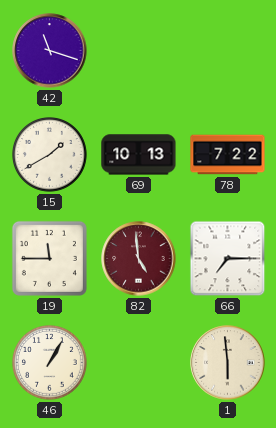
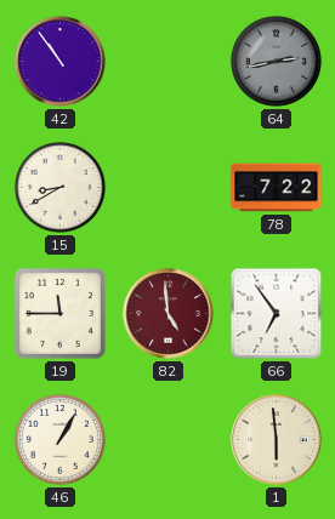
42: 11:18 -> 10:54 (61, 62)
64: none -> 2:43 (277, 62)
15: 1:40 -> 8:40 (61, 188)
69: 10:13 -> none (139, 155)
66: 7:15 -> 6:54 (277, 314)
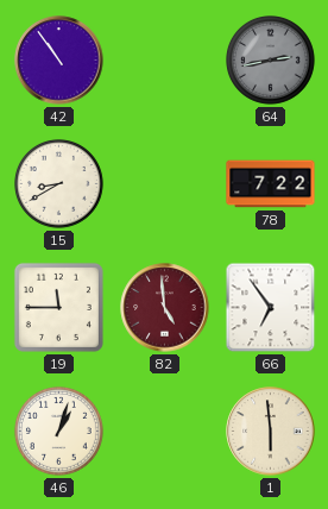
46: 1:05 -> 1:03 (59, 432)
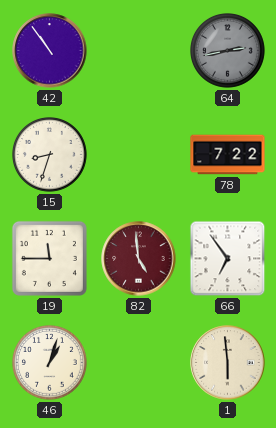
15: 8:40 -> 8:33 (50, 155)
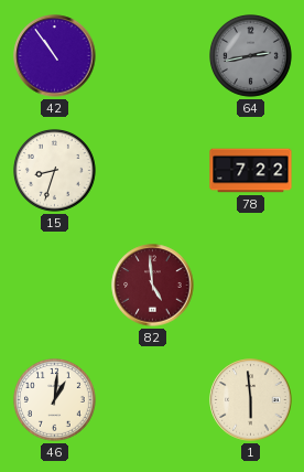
19: 11:45 -> none (49, 258)
66: 6:54 -> none (228, 259)
46: 1:03 -> 1:01 (55, 400)
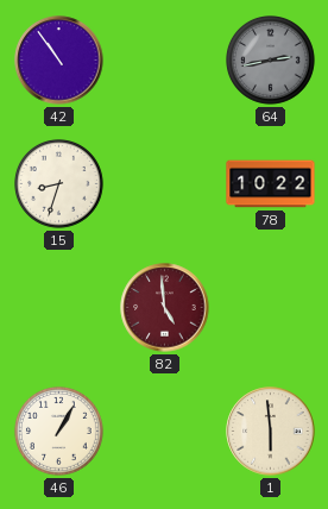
78: 7:22 -> 10:22 (271, 184)
46: 1:01 -> 1:05 (59, 432)
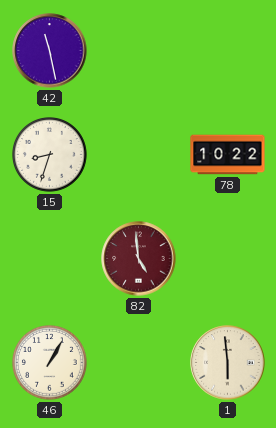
42: 10:54 -> 11:28 (50, 51)
64: 2:43 -> none (271, 61)
